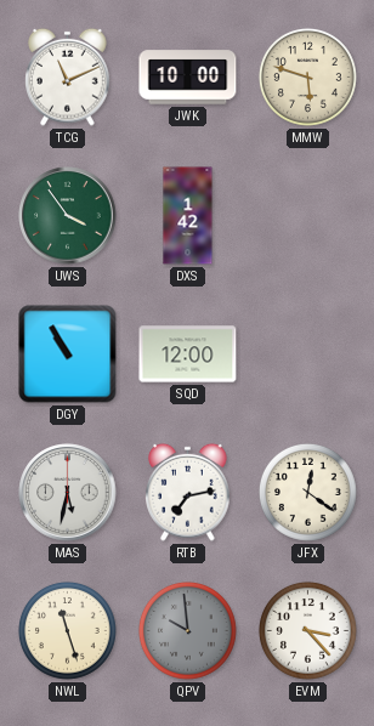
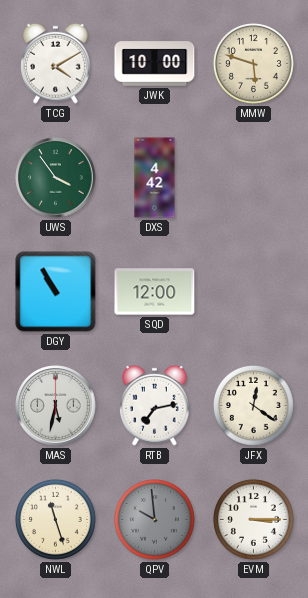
TCG: 11:11 -> 4:10 (56, 63)
DXS: 1:42 -> 4:42 (155, 178)
EVM: 3:23 -> 3:15 (254, 519)
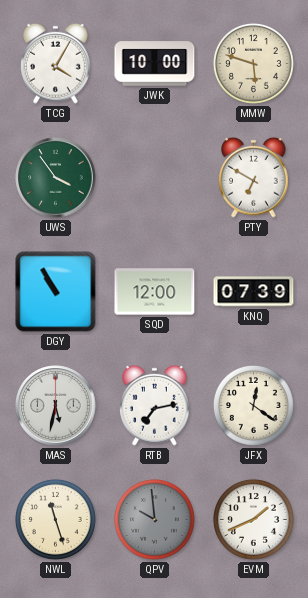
TCG: 4:10 -> 4:05 (56, 63)
DXS: 4:42 -> none (155, 178)
PTY: none -> 6:50 (254, 177)
KNQ: none -> 07:39 (254, 292)
EVM: 3:15 -> 1:41 (254, 519)
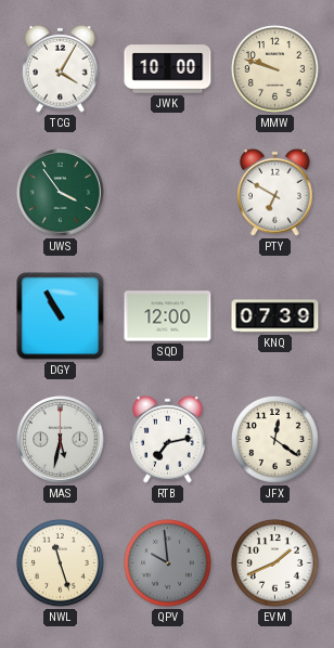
MMW: 5:48 -> 9:48 (275, 68)
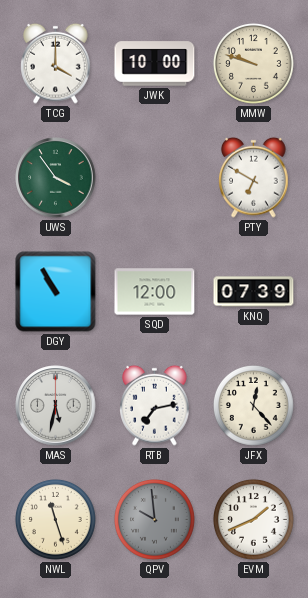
TCG: 4:05 -> 4:00 (56, 63)
JFX: 12:21 -> 12:23 (254, 405)
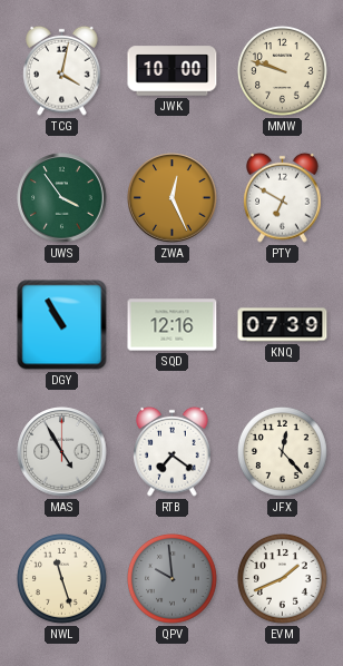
TCG: 4:00 -> 4:02 (62, 70)
ZWA: none -> 12:26 (173, 198)
SQD: 12:00 -> 12:16 (173, 325)
MAS: 5:32 -> 4:55 (62, 452)
RTB: 7:13 -> 7:21 (173, 451)
